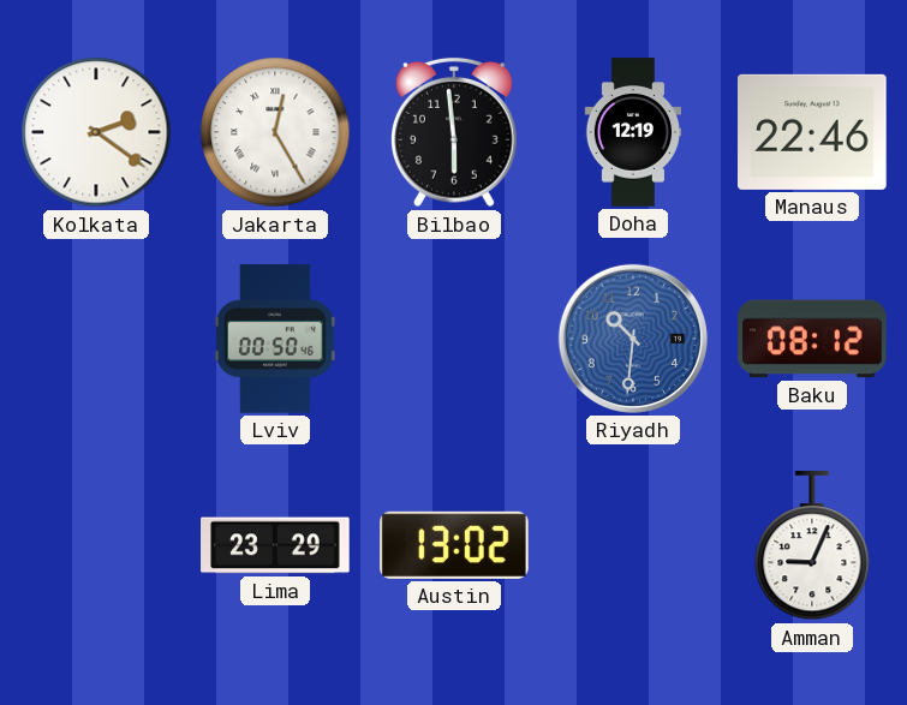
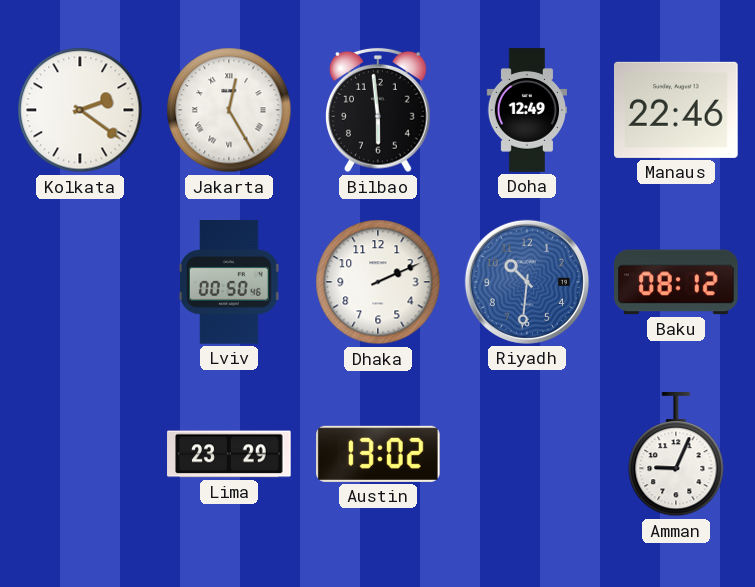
Doha: 12:19 -> 12:49 (527, 110)
Dhaka: none -> 2:11 (378, 282)
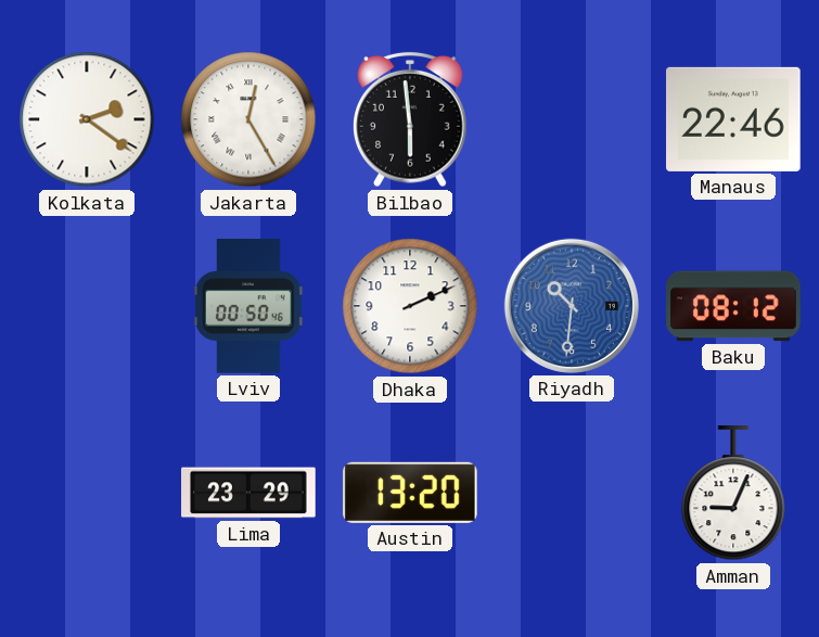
Doha: 12:49 -> none (527, 110)
Austin: 13:02 -> 13:20 (411, 493)
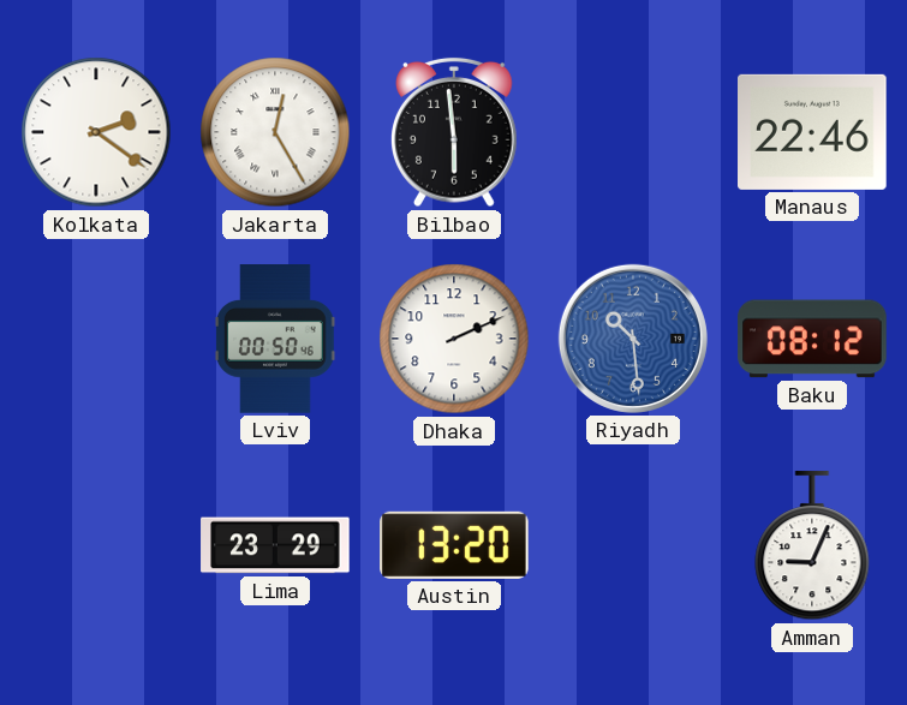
Riyadh: 10:31 -> 10:29 (633, 339)
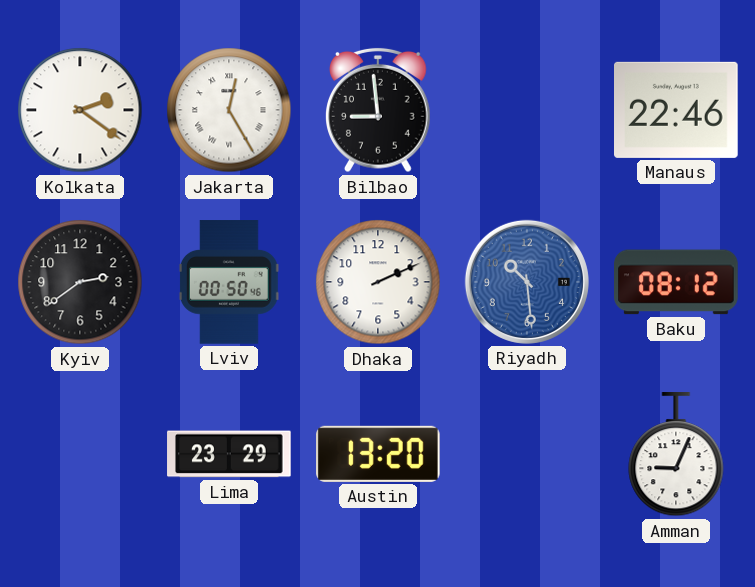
Bilbao: 5:59 -> 8:59 (379, 110)
Kyiv: none -> 2:39 (80, 282)
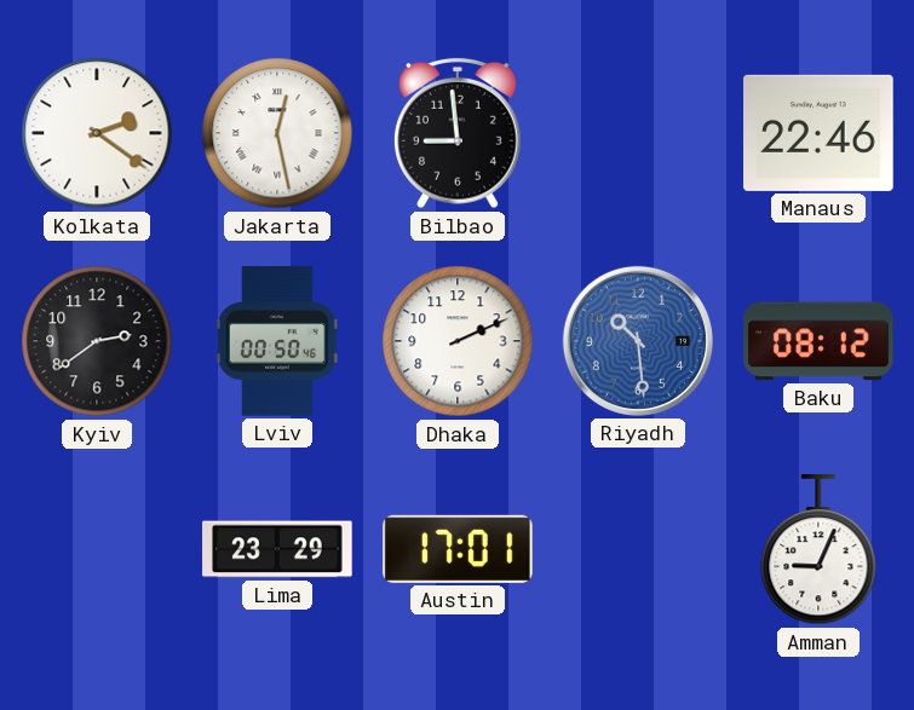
Jakarta: 12:25 -> 12:28 (277, 133)
Austin: 13:20 -> 17:01 (459, 549)
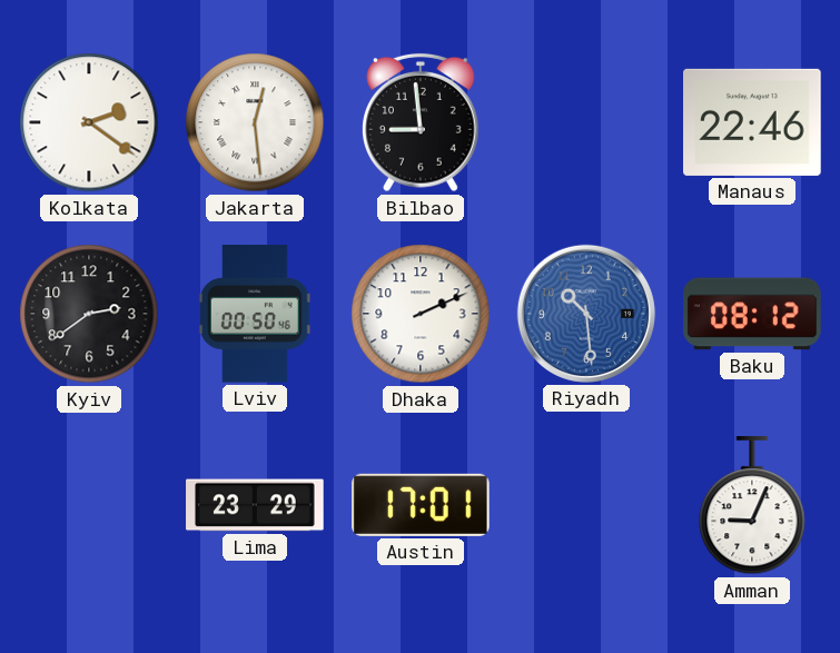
Jakarta: 12:28 -> 12:29 (255, 122)
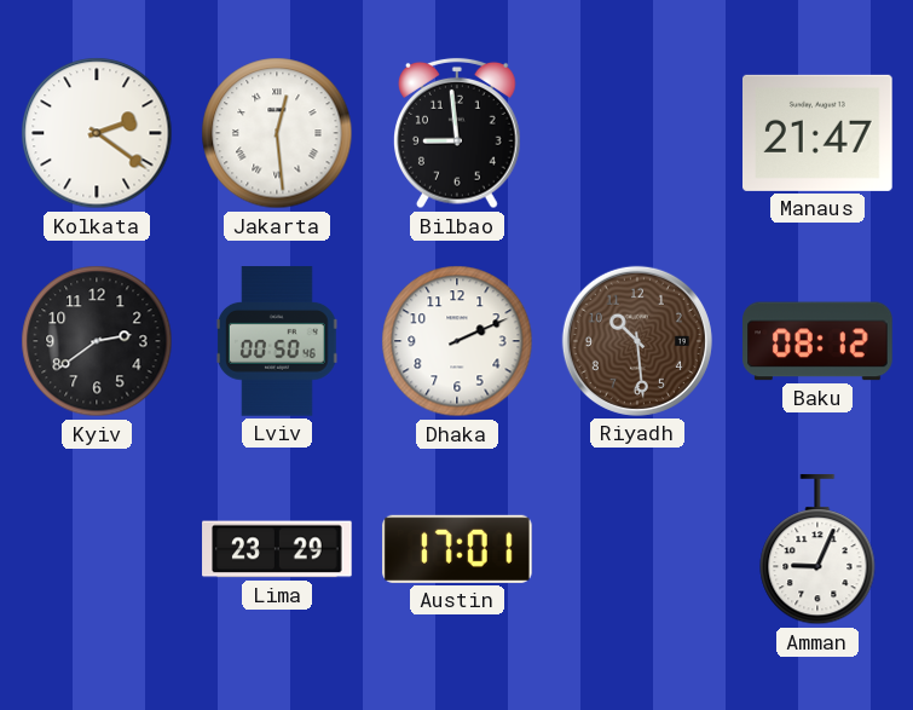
Manaus: 22:46 -> 21:47 (819, 133)
Riyadh dial: blue -> brown (637, 341)
